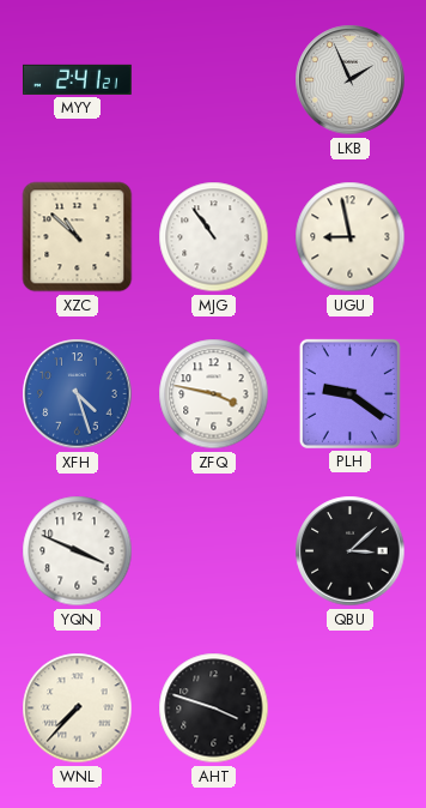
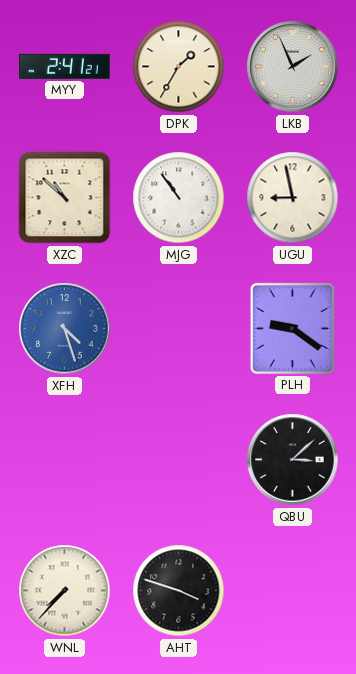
DPK: none -> 1:35 (179, 67)
ZFQ: 3:47 -> none (214, 394)
YQN: 3:49 -> none (78, 551)
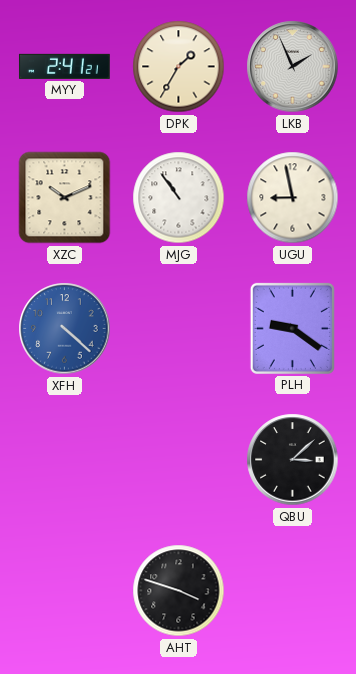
XZC: 10:52 -> 10:11 (65, 198)
XFH: 4:27 -> 4:22 (65, 329)
WNL: 7:37 -> none (65, 591)
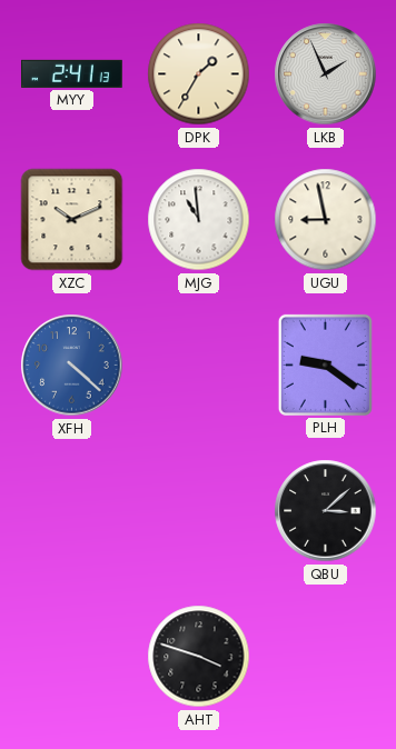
MYY: 2:41:21 -> 2:41:13 (71, 73)
MJG: 10:54 -> 10:59 (199, 220)
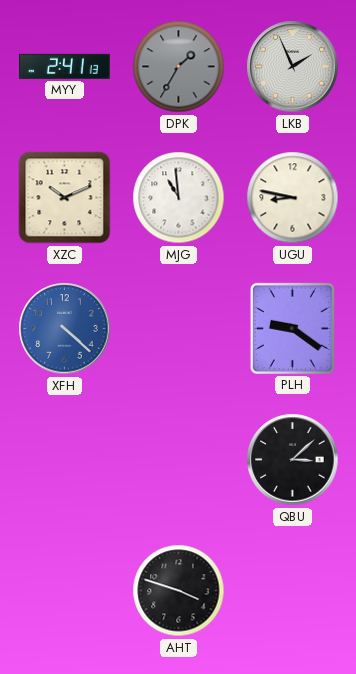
DPK dial: cream -> grey (179, 67)
UGU: 8:58 -> 8:47 (293, 198)
